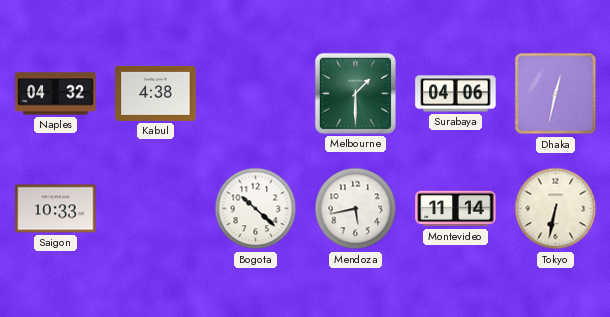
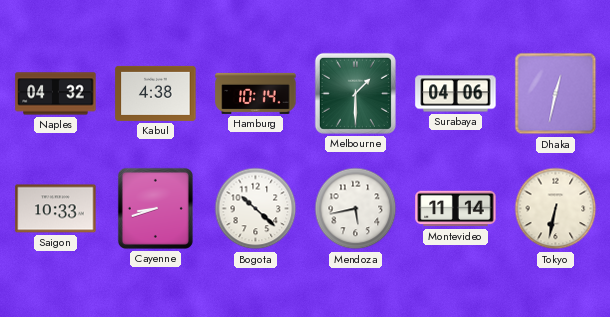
Hamburg: none -> 10:14 (256, 93)
Cayenne: none -> 8:42 (155, 208)
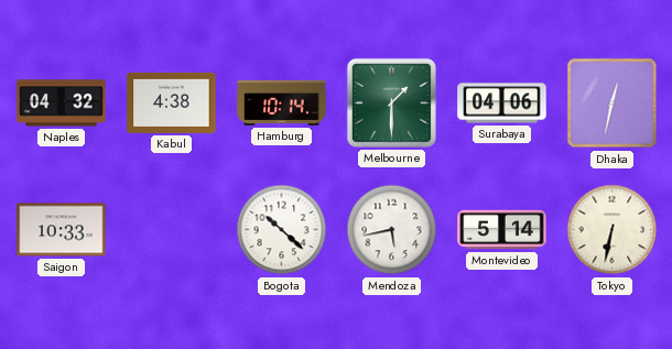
Cayenne: 8:42 -> none (155, 208)
Montevideo: 11:14 -> 5:14 (502, 230)
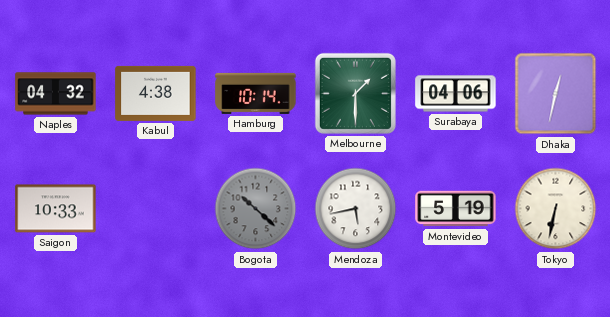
Bogota dial: white -> grey (256, 209)
Montevideo: 5:14 -> 5:19 (456, 209)
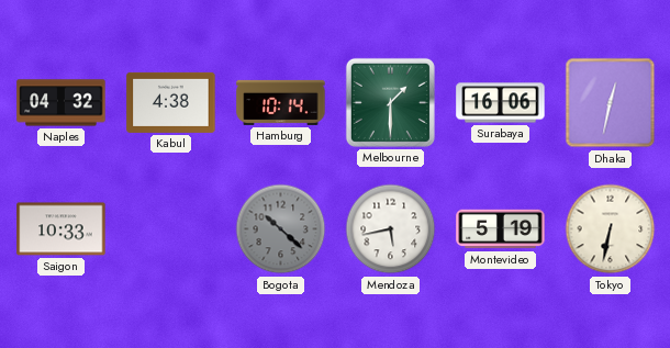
Surabaya: 04:06 -> 16:06 (501, 103)
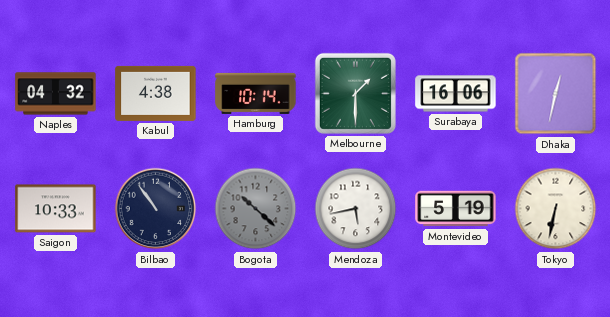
Bilbao: none -> 10:54 (156, 209)
